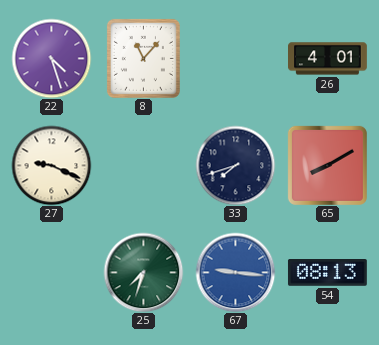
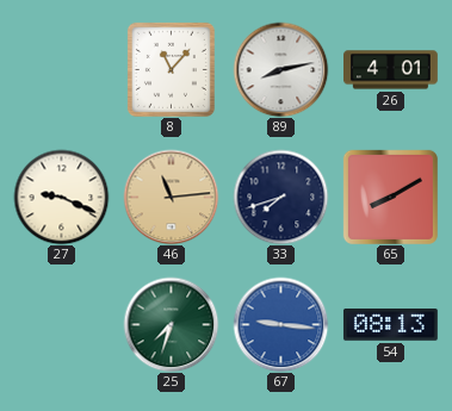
22: 4:27 -> none (51, 58)
89: none -> 8:13 (280, 69)
46: none -> 11:14 (171, 197)
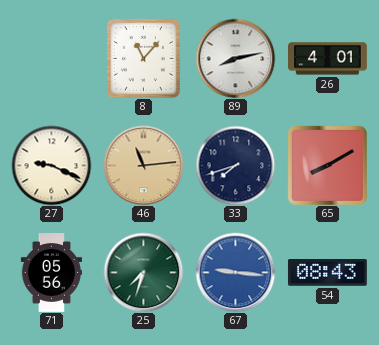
71: none -> 05:56 (51, 273)
54: 08:13 -> 08:43 (327, 273)
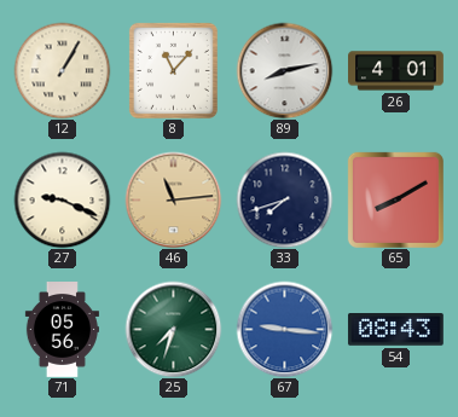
12: none -> 1:05 (62, 70)
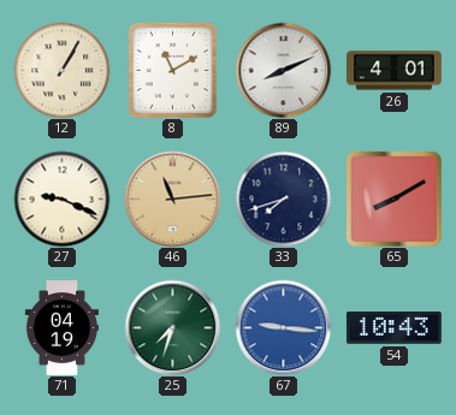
8: 11:07 -> 11:10 (172, 70)
89: 8:13 -> 8:11 (283, 70)
71: 05:56 -> 04:19 (61, 328)
54: 08:43 -> 10:43 (393, 328)
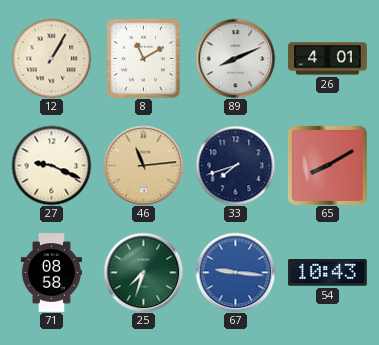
71: 04:19 -> 08:58 (51, 273)
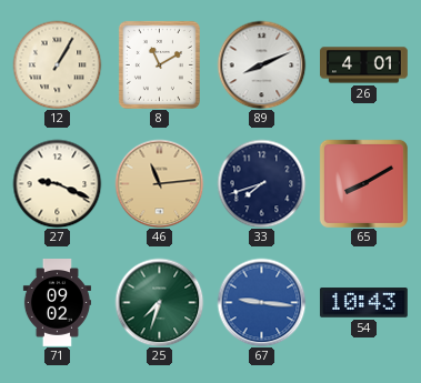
71: 08:58 -> 09:02 (57, 303)
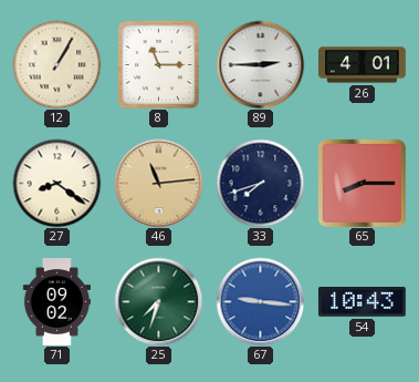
8: 11:10 -> 11:15 (158, 64)
89: 8:11 -> 2:45 (260, 64)
27: 9:19 -> 8:21 (56, 183)
65: 8:10 -> 8:15 (362, 183)
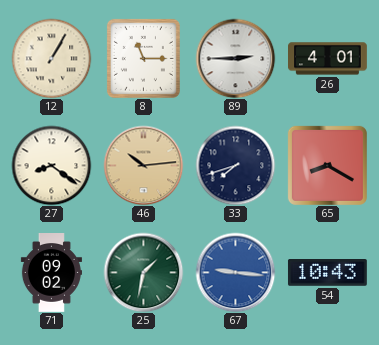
46: 11:14 -> 10:14 (143, 165)
65: 8:15 -> 8:20 (327, 165)
25: 7:33 -> 1:32 (143, 272)
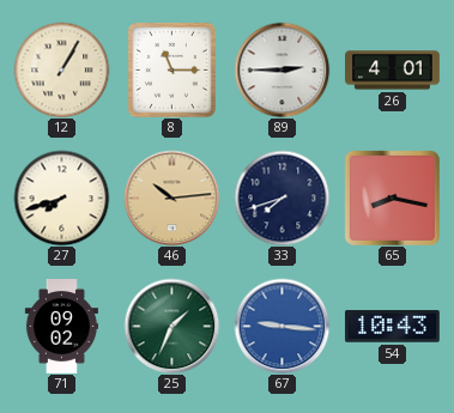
27: 8:21 -> 7:42 (61, 198)
65: 8:20 -> 8:17 (392, 198)
25: 1:32 -> 1:34 (171, 326)
